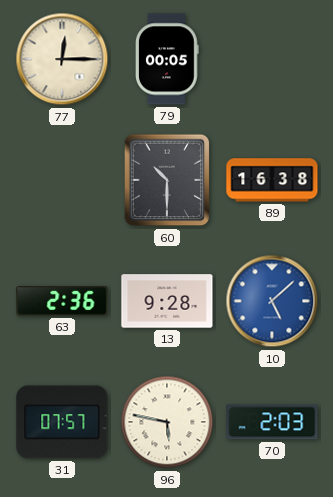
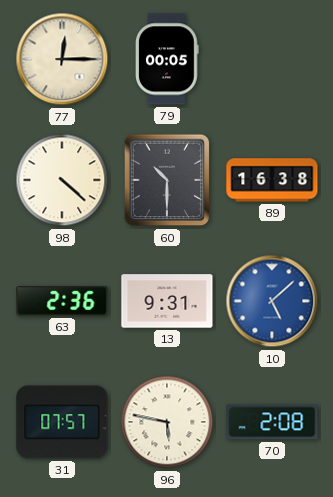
98: none -> 4:22 (62, 180)
13: 9:28 -> 9:31 (167, 301)
70: 2:03 -> 2:08 (272, 422)
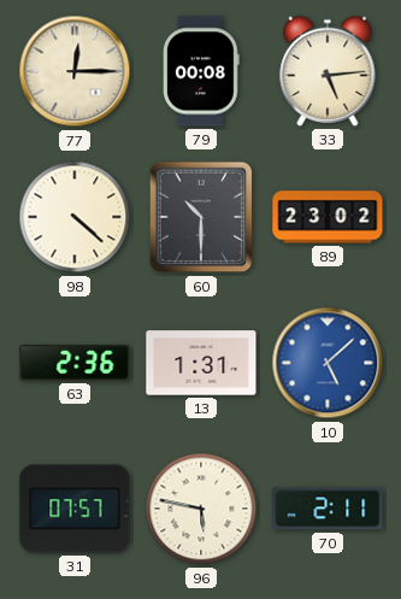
79: 00:05 -> 00:08 (202, 71)
33: none -> 5:14 (328, 71)
89: 16:38 -> 23:02 (328, 217)
13: 9:31 -> 1:31 (201, 363)
70: 2:08 -> 2:11 (328, 509)
